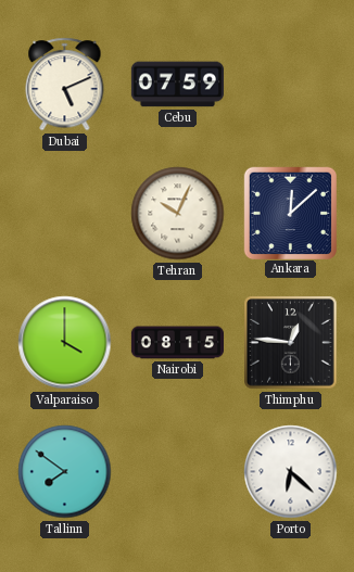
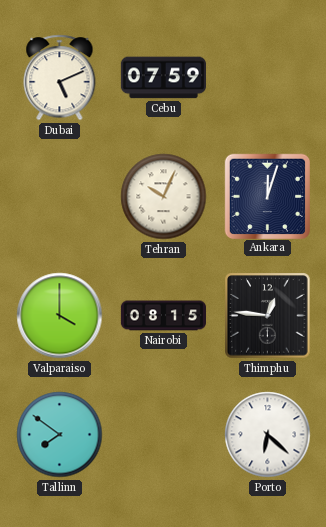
Ankara: 12:08 -> 12:03 (267, 196)
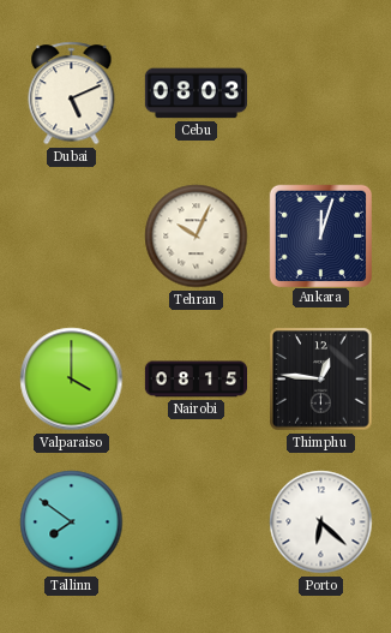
Cebu: 07:59 -> 08:03 (195, 94)
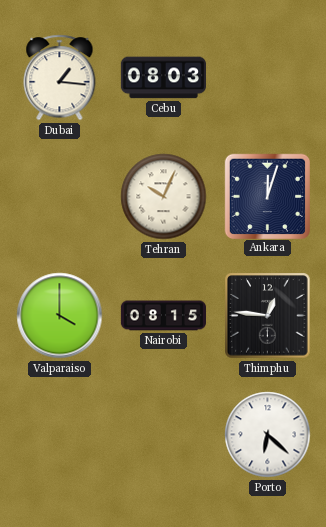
Dubai: 5:11 -> 1:16 (60, 78)
Tallinn: 7:51 -> none (72, 522)
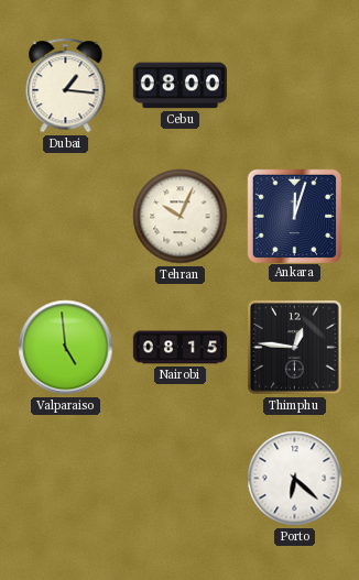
Cebu: 08:03 -> 08:00 (179, 86)
Valparaiso: 4:00 -> 4:59 (66, 348)
